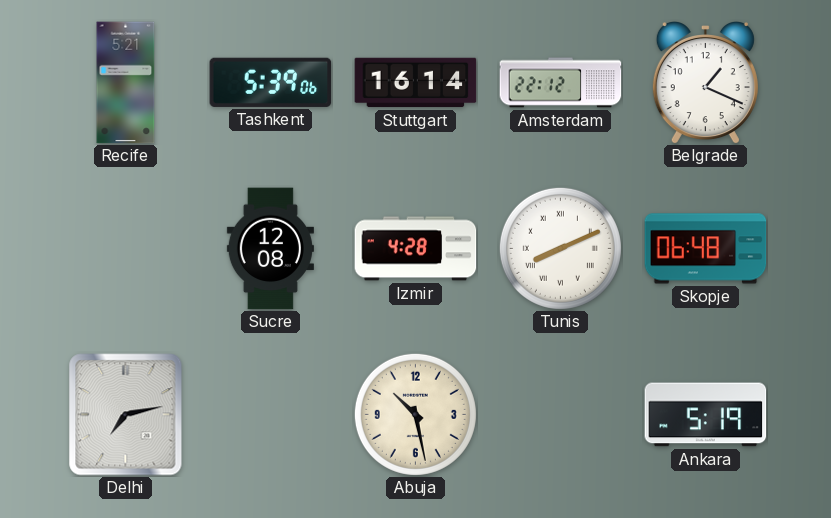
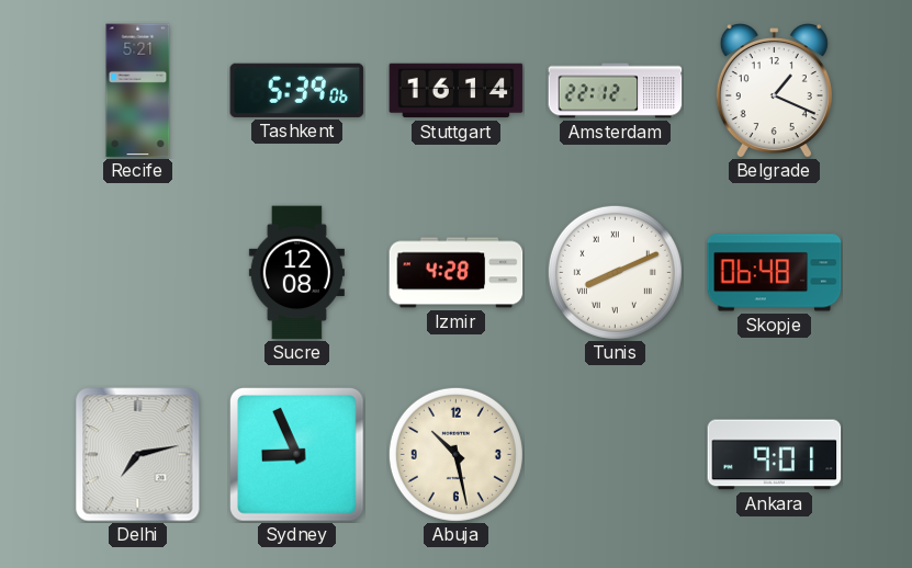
Sydney: none -> 8:56 (297, 455)
Ankara: 5:19 -> 9:01 (775, 455)
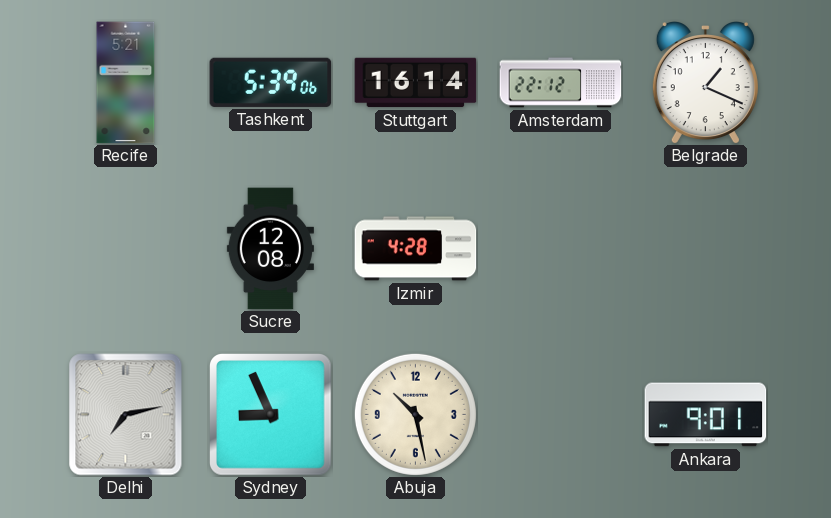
Tunis: 8:11 -> none (615, 272)
Skopje: 06:48 -> none (775, 273)
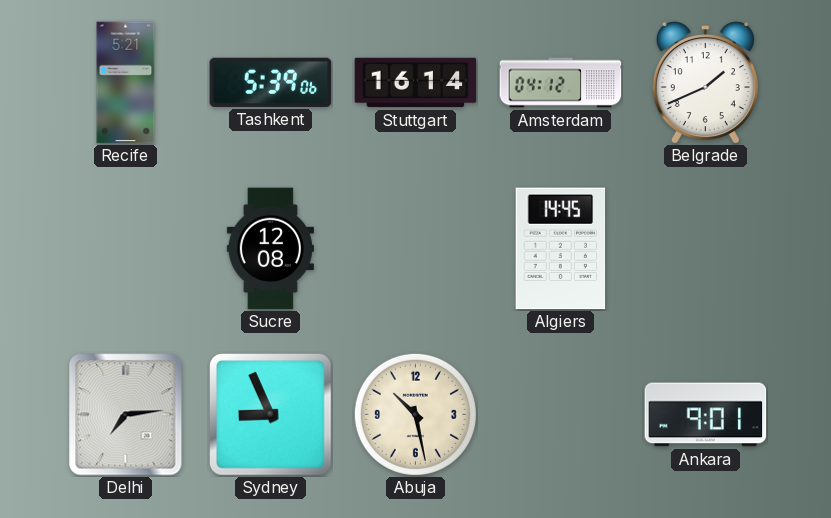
Amsterdam: 22:12 -> 04:12 (561, 83)
Belgrade: 1:19 -> 1:41 (705, 83)
Izmir: 4:28 -> none (416, 249)
Algiers: none -> 14:45 (561, 249)
Delhi: 7:13 -> 7:14 (126, 415)
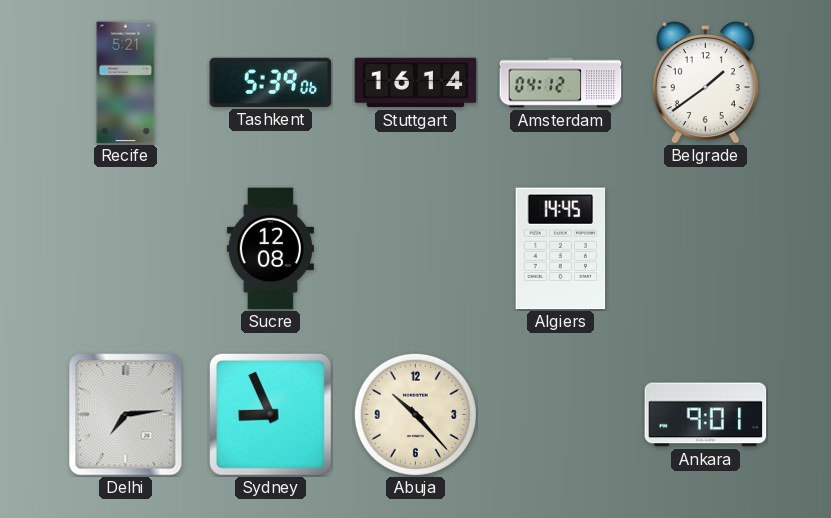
Belgrade: 1:41 -> 1:39 (705, 83)
Abuja: 10:28 -> 10:23 (415, 414)
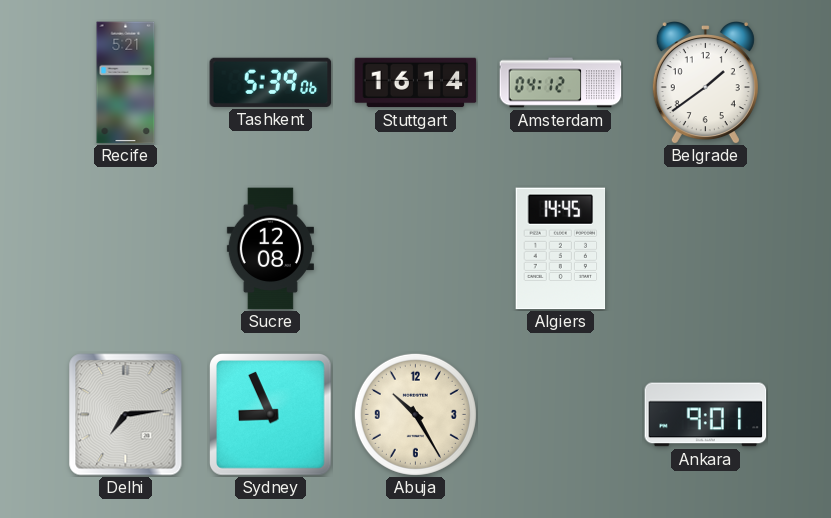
Abuja: 10:23 -> 10:25 (415, 414)
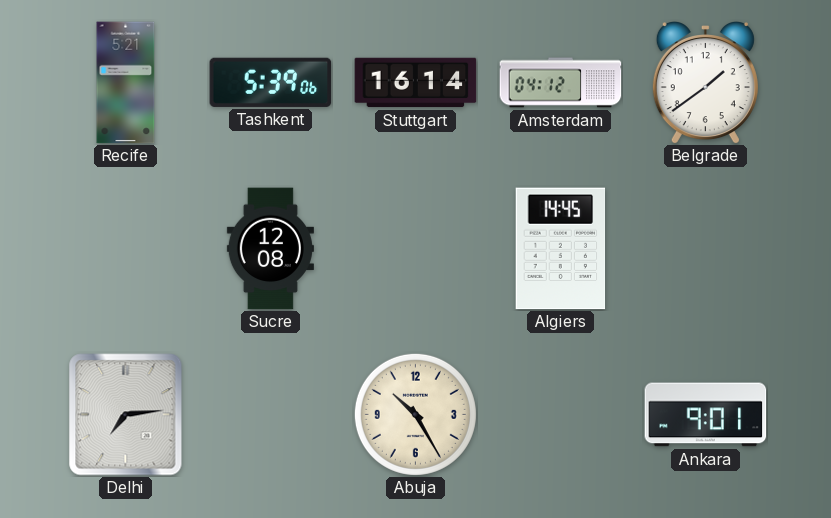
Sydney: 8:56 -> none (271, 415)
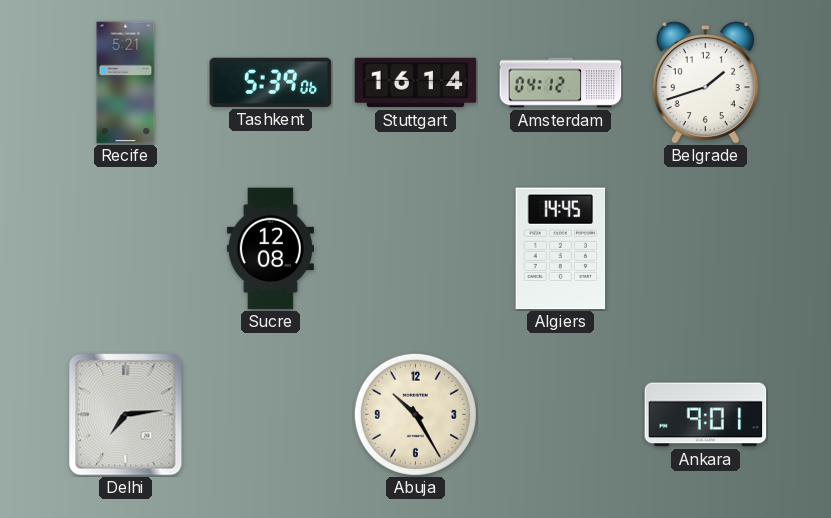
Belgrade: 1:39 -> 1:42 (705, 83)
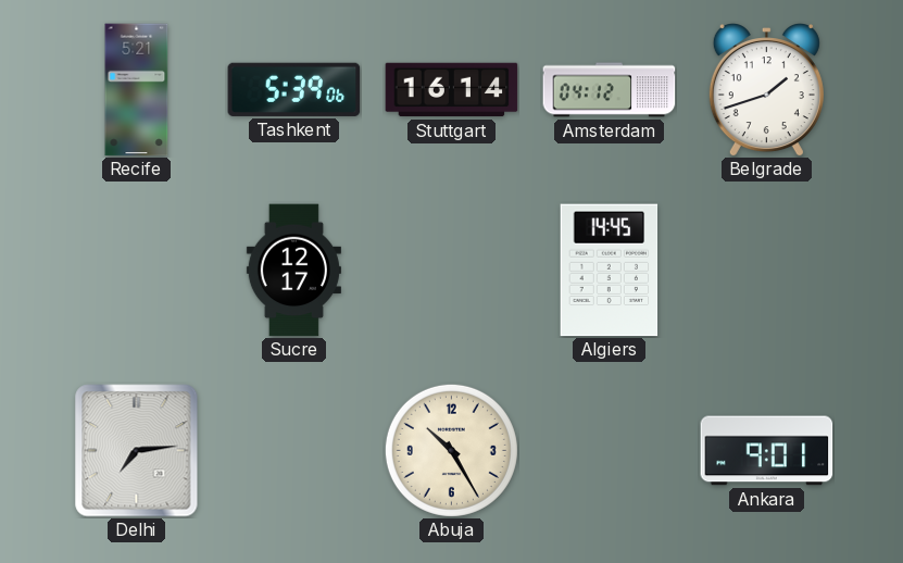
Sucre: 12:08 -> 12:17 (293, 271)
